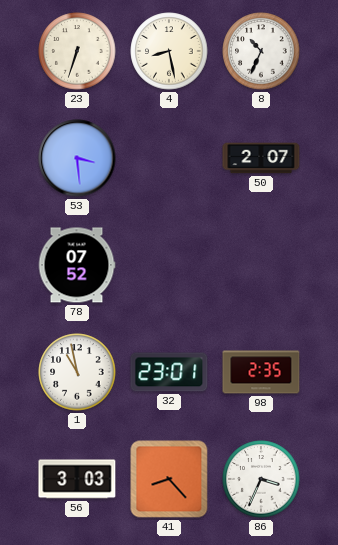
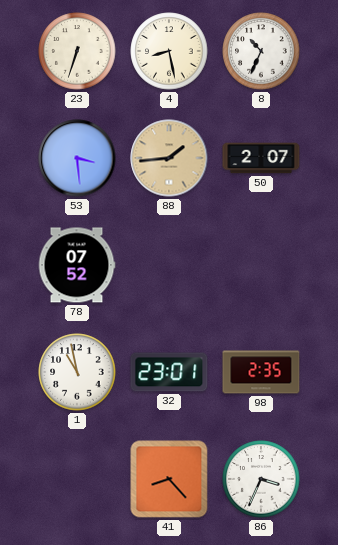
88: none -> 1:44 (169, 158)
56: 3:03 -> none (77, 479)
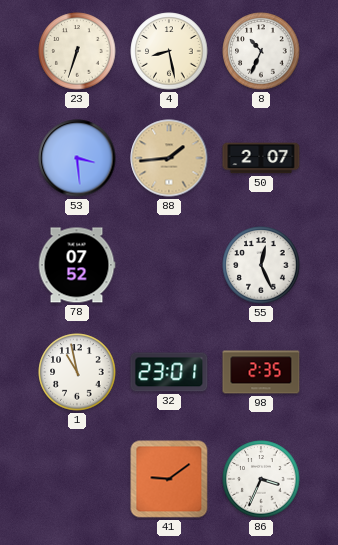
55: none -> 12:26 (261, 265)
41: 8:23 -> 9:09 (169, 479)
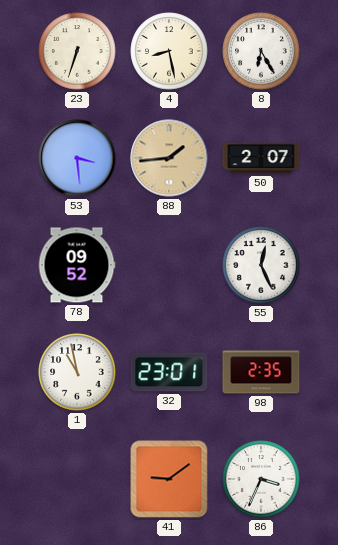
8: 10:34 -> 6:25 (261, 51)
78: 07:52 -> 09:52 (77, 265)
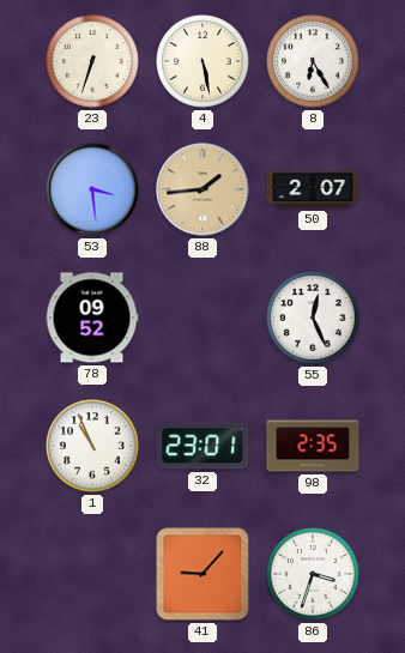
4: 8:28 -> 5:28 (202, 61)
1: 10:58 -> 10:56 (92, 446)
41: 9:09 -> 9:07 (202, 574)
86: 3:34 -> 3:33 (313, 574)
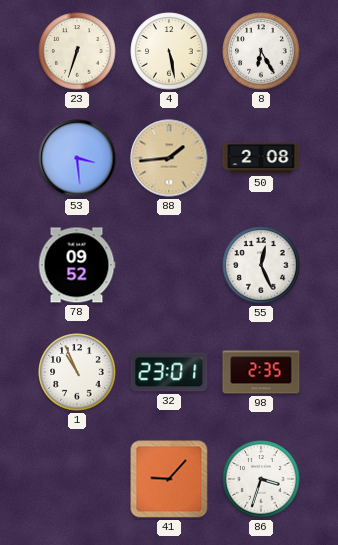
50: 2:07 -> 2:08 (261, 158)
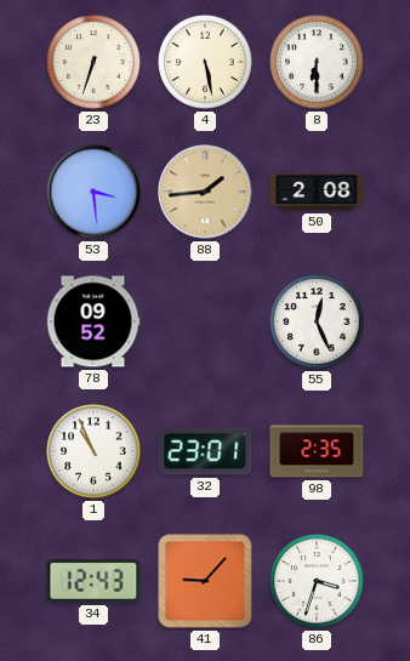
8: 6:25 -> 6:30 (317, 62)
34: none -> 12:43 (93, 581)
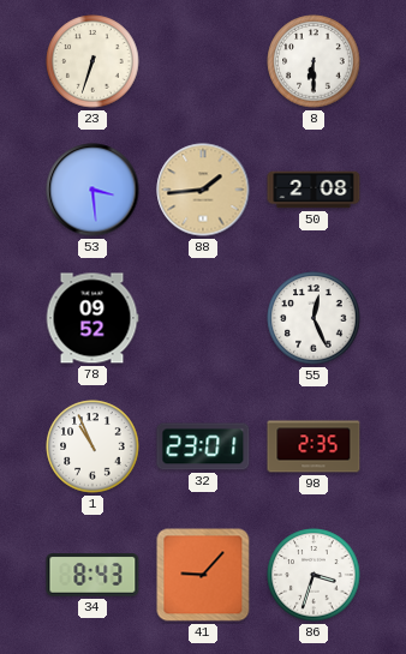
4: 5:28 -> none (205, 62)
34: 12:43 -> 8:43 (92, 575)
